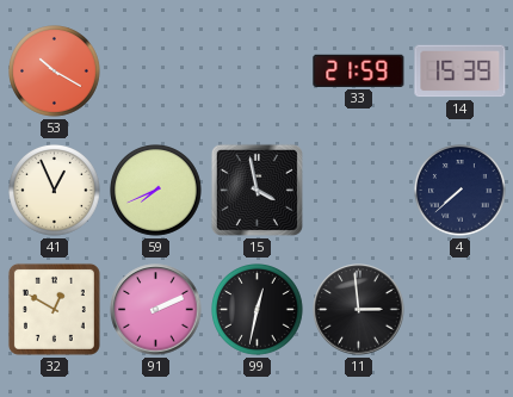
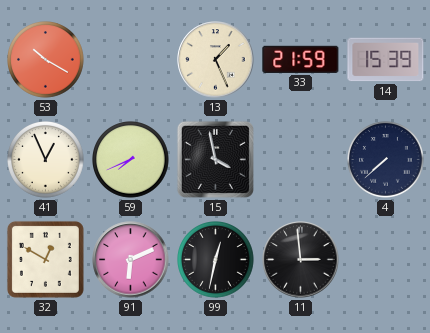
13: none -> 1:26 (216, 60)
91: 2:11 -> 6:11 (131, 260)
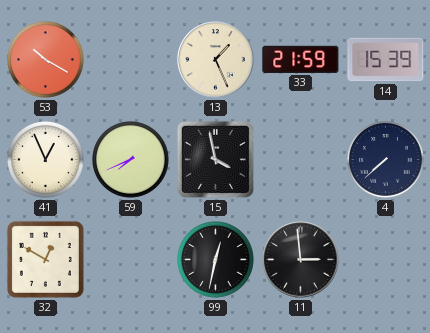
91: 6:11 -> none (131, 260)
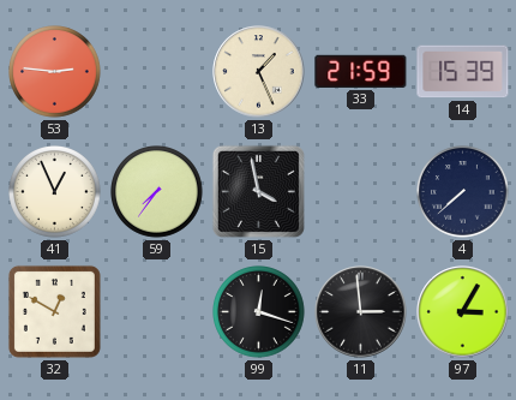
53: 10:20 -> 2:46 (55, 72)
59: 7:41 -> 7:36 (157, 192)
99: 12:32 -> 12:18 (259, 312)
97: none -> 3:05 (463, 312)
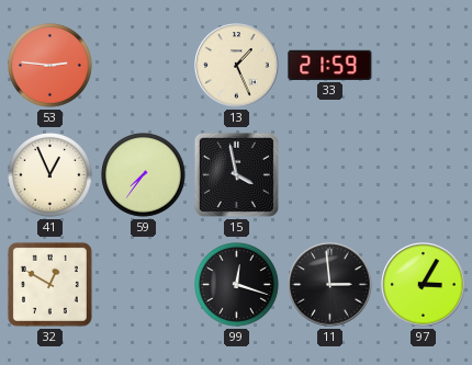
14: 15:39 -> none (463, 72)
4: 7:38 -> none (463, 192)
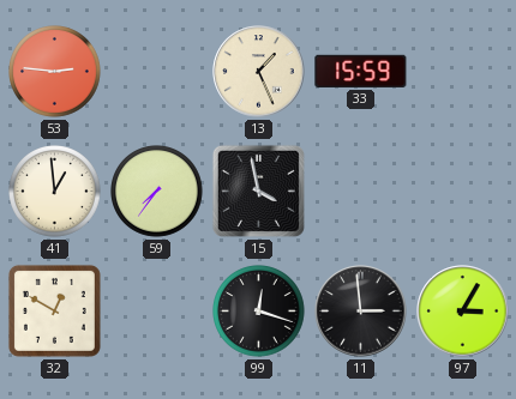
33: 21:59 -> 15:59 (361, 71)
41: 12:56 -> 12:59 (55, 192)
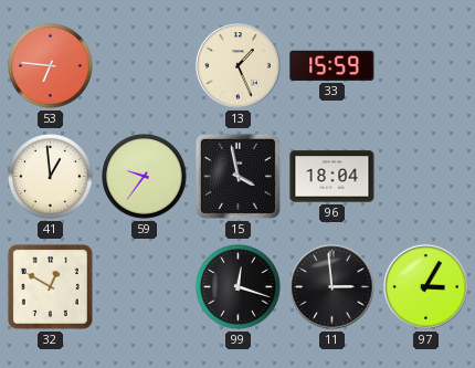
53: 2:46 -> 6:46 (51, 66)
59: 7:36 -> 9:36 (145, 177)
96: none -> 18:04 (332, 177)
